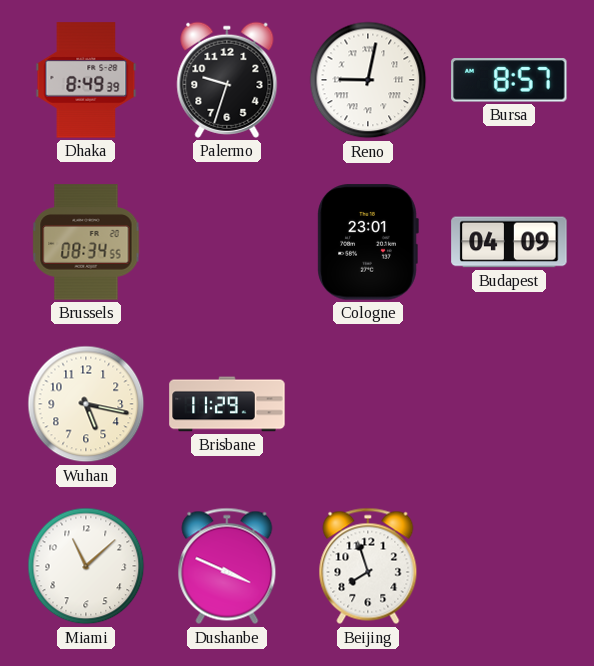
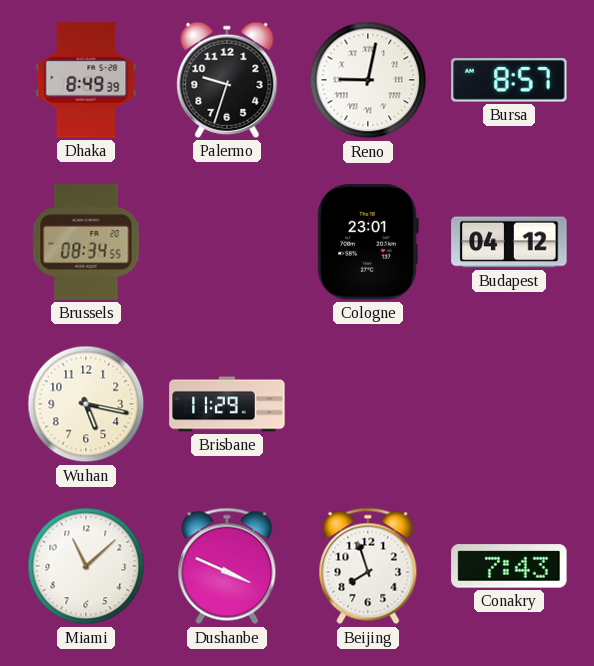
Budapest: 04:09 -> 04:12 (509, 242)
Conakry: none -> 7:43 (509, 566)
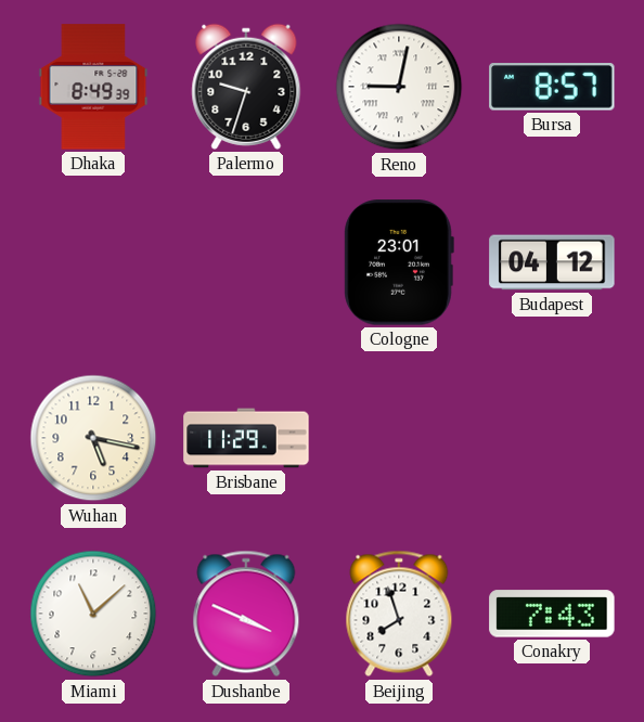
Brussels: 08:34 -> none (86, 242)
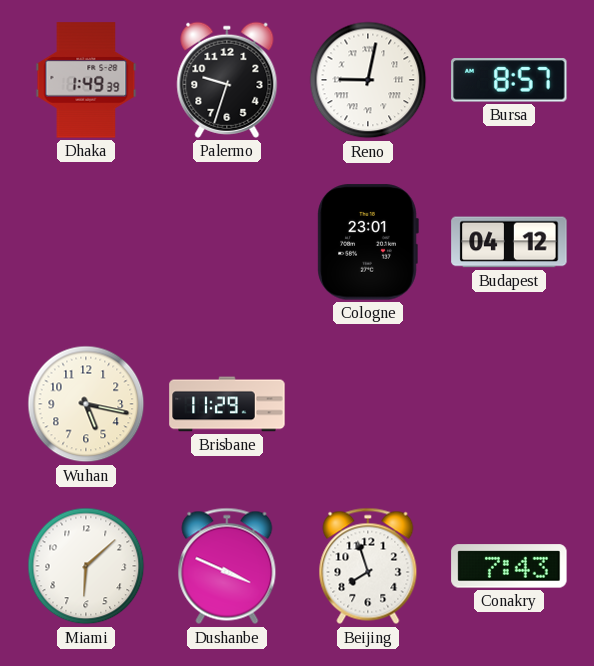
Dhaka: 8:49 -> 1:49 (86, 80)
Miami: 11:08 -> 6:08 (86, 566)
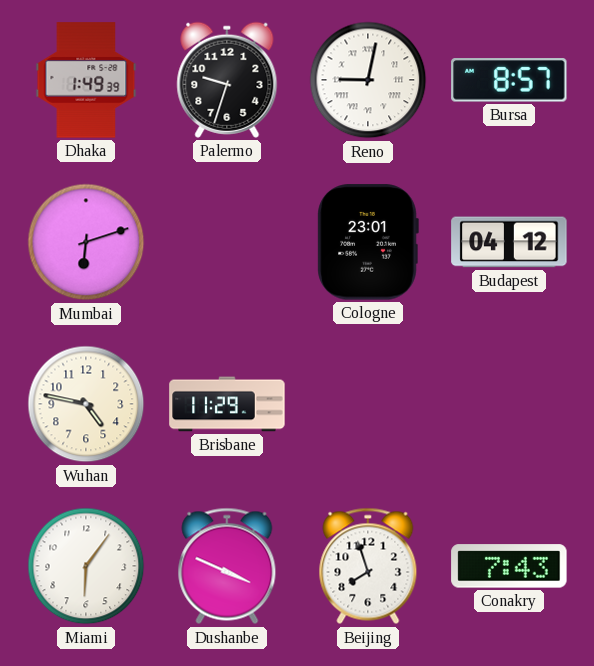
Mumbai: none -> 6:12 (86, 242)
Wuhan: 5:17 -> 4:47 (86, 404)
Miami: 6:08 -> 6:06 (86, 566)
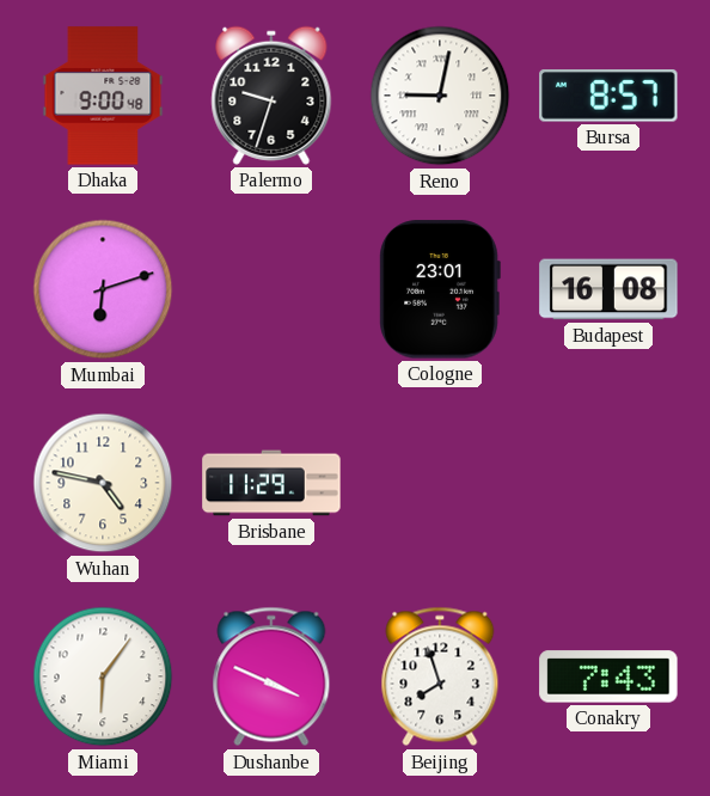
Dhaka: 1:49 -> 9:00 (103, 96)
Budapest: 04:12 -> 16:08 (608, 289)
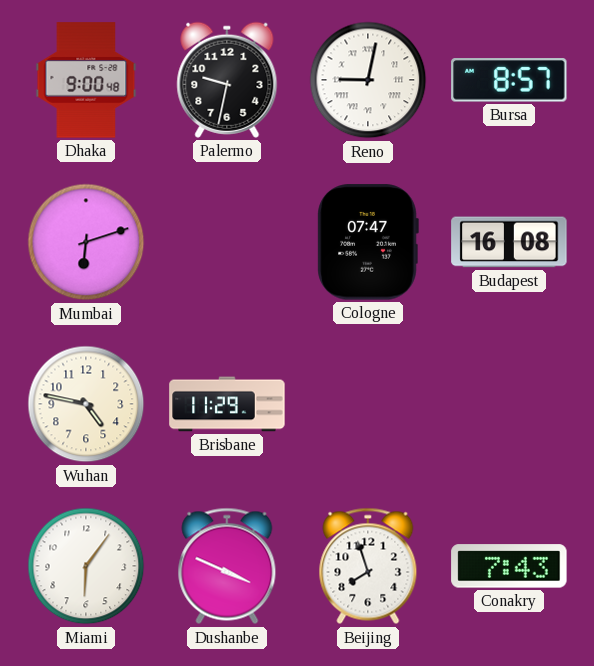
Palermo: 9:33 -> 9:32 (227, 80)
Cologne: 23:01 -> 07:47 (368, 242)
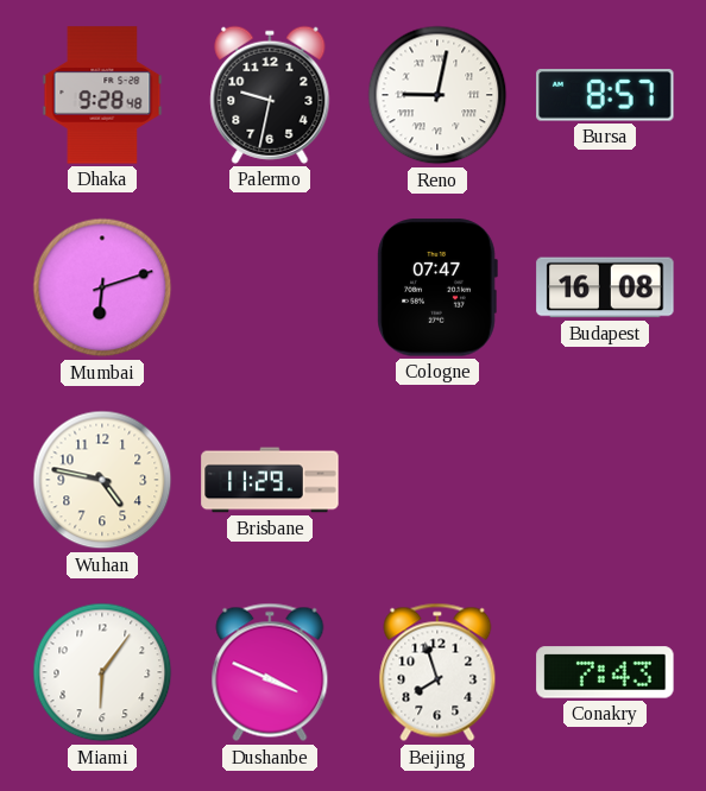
Dhaka: 9:00 -> 9:28 (102, 95)
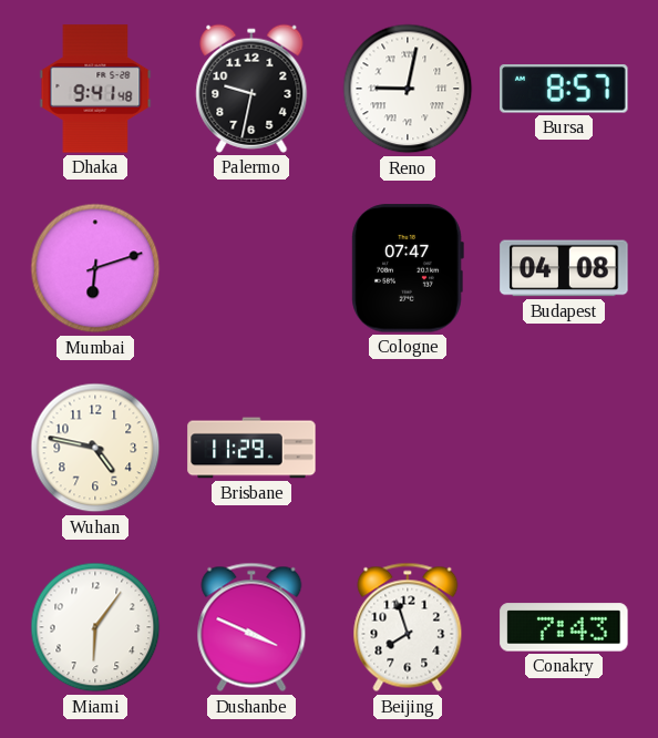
Dhaka: 9:28 -> 9:41 (95, 89)
Budapest: 16:08 -> 04:08 (564, 268)
